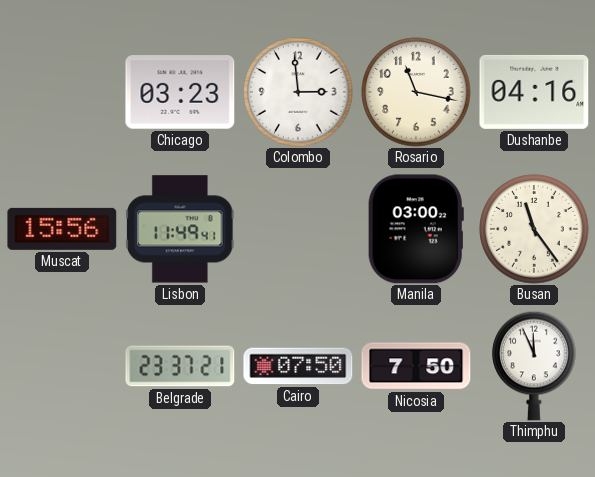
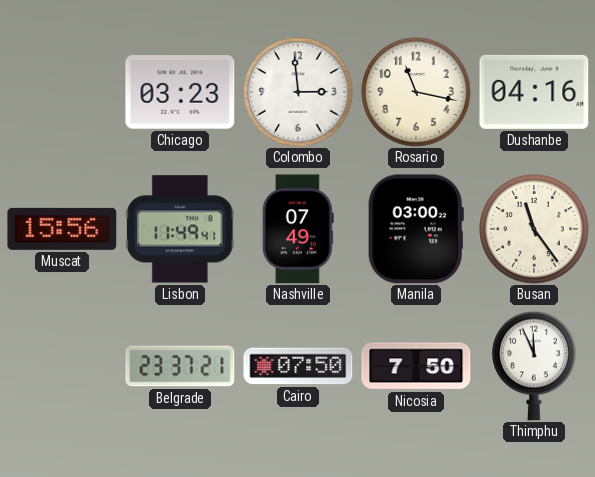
Nashville: none -> 07:49 (298, 229)
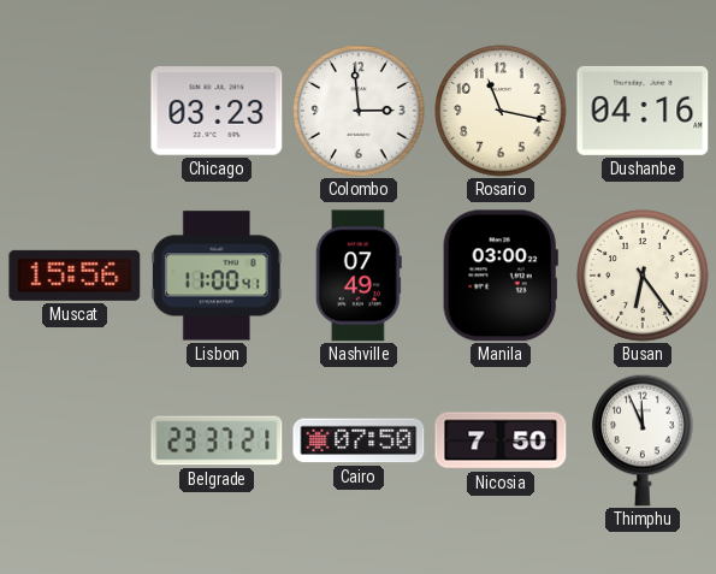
Lisbon: 11:49 -> 11:00 (218, 276)
Busan: 11:24 -> 6:24 (643, 276)
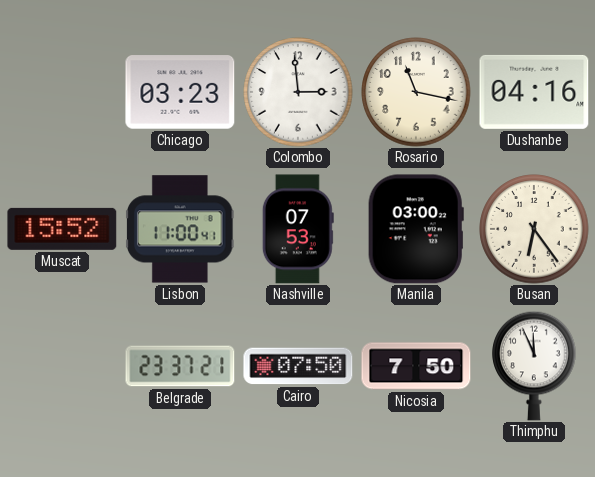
Muscat: 15:56 -> 15:52 (62, 229)
Nashville: 07:49 -> 07:53 (298, 229)
